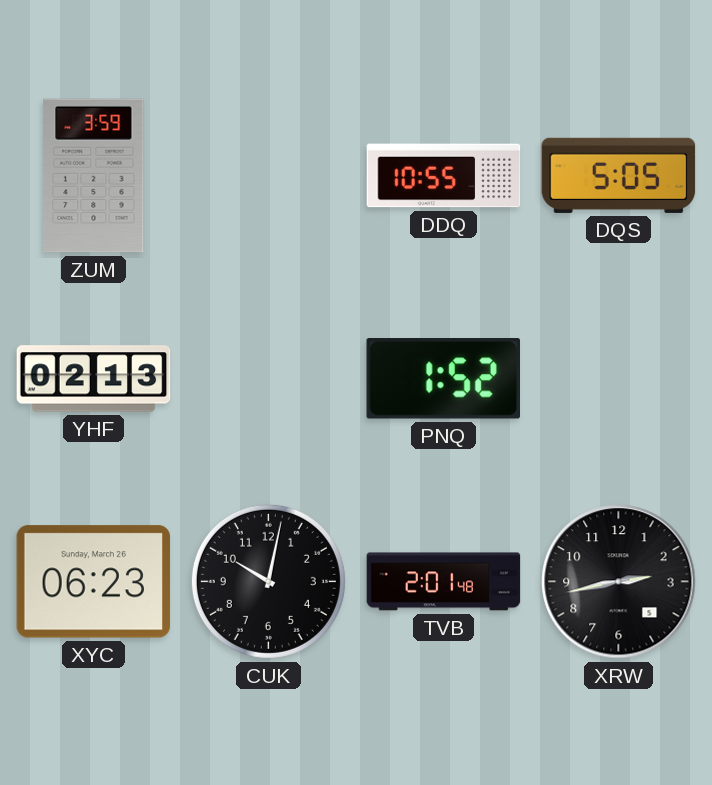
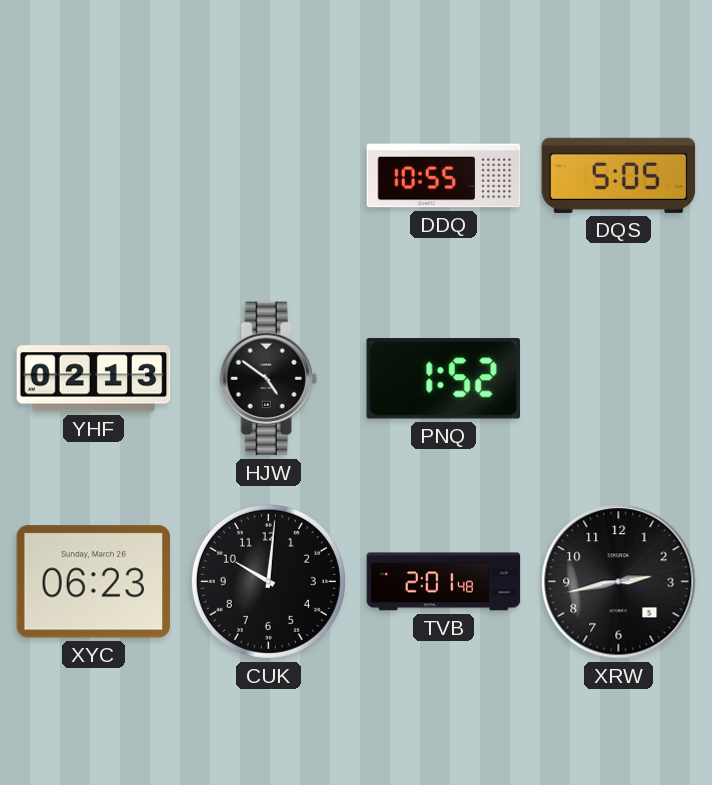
ZUM: 3:59 -> none (94, 176)
HJW: none -> 4:51 (268, 379)
CUK: 10:02 -> 10:01 (268, 581)
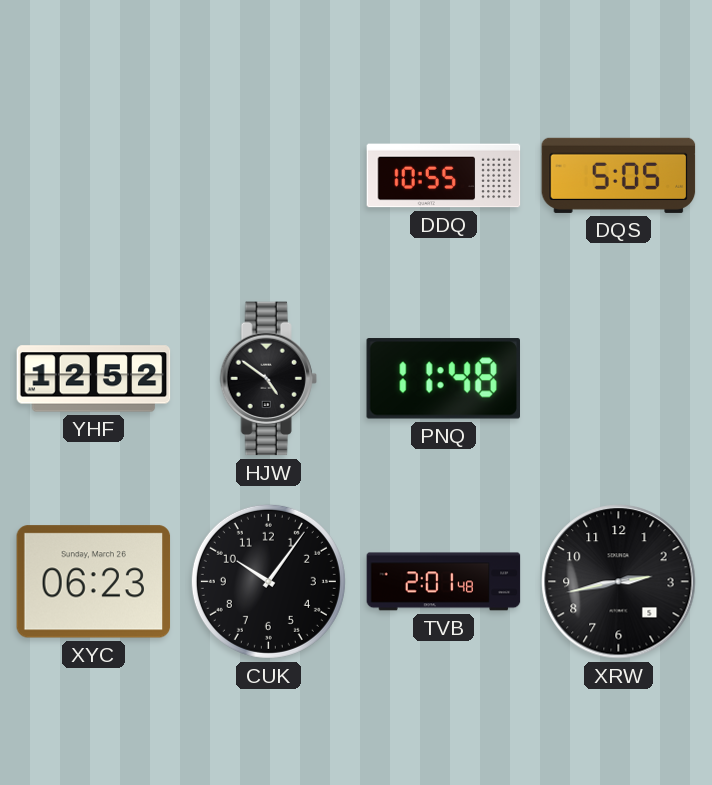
YHF: 02:13 -> 12:52 (94, 379)
PNQ: 1:52 -> 11:48 (443, 379)
CUK: 10:01 -> 10:06 (268, 581)
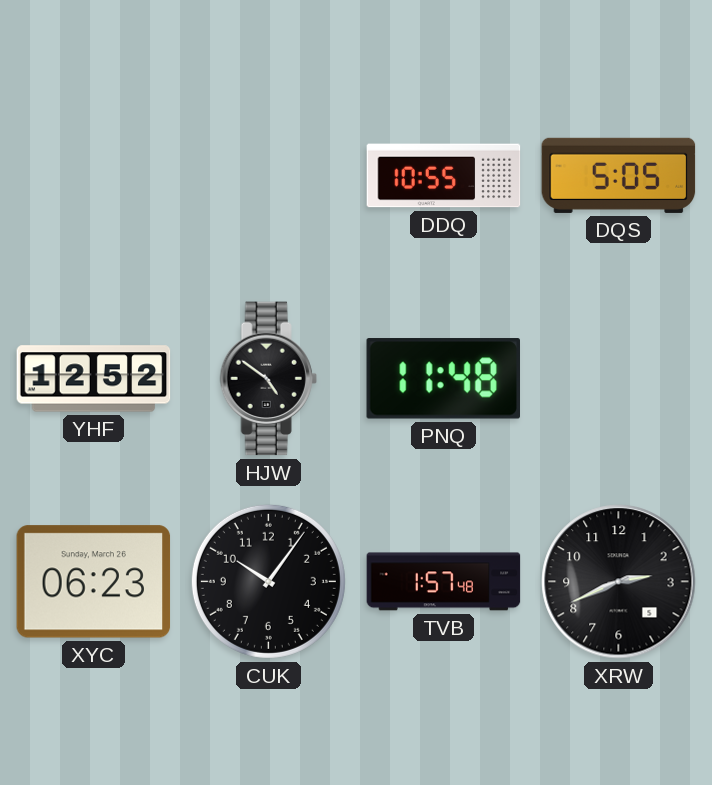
TVB: 2:01 -> 1:57 (444, 582)
XRW: 2:43 -> 2:41 (619, 582)
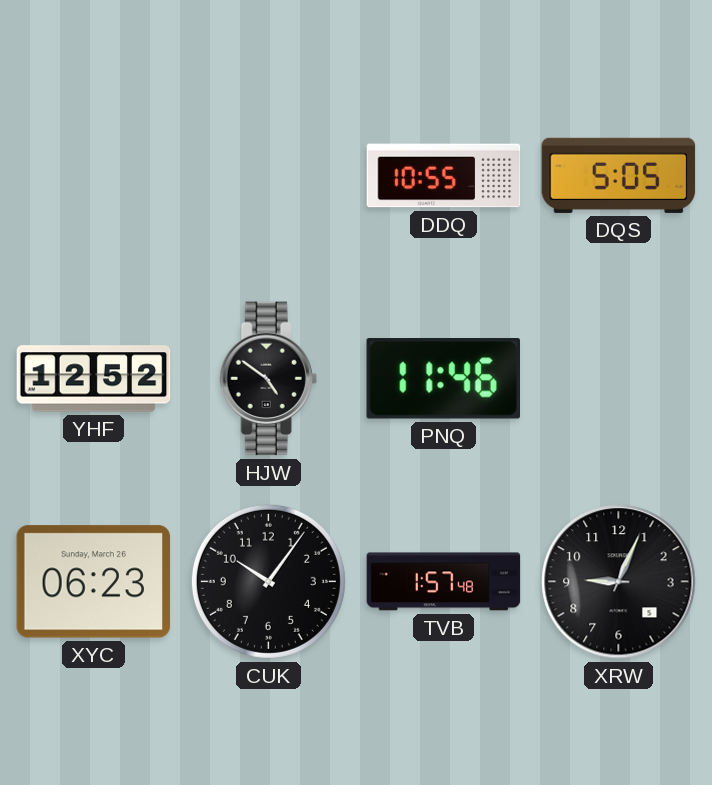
PNQ: 11:48 -> 11:46 (443, 379)
XRW: 2:41 -> 9:04 (619, 582)
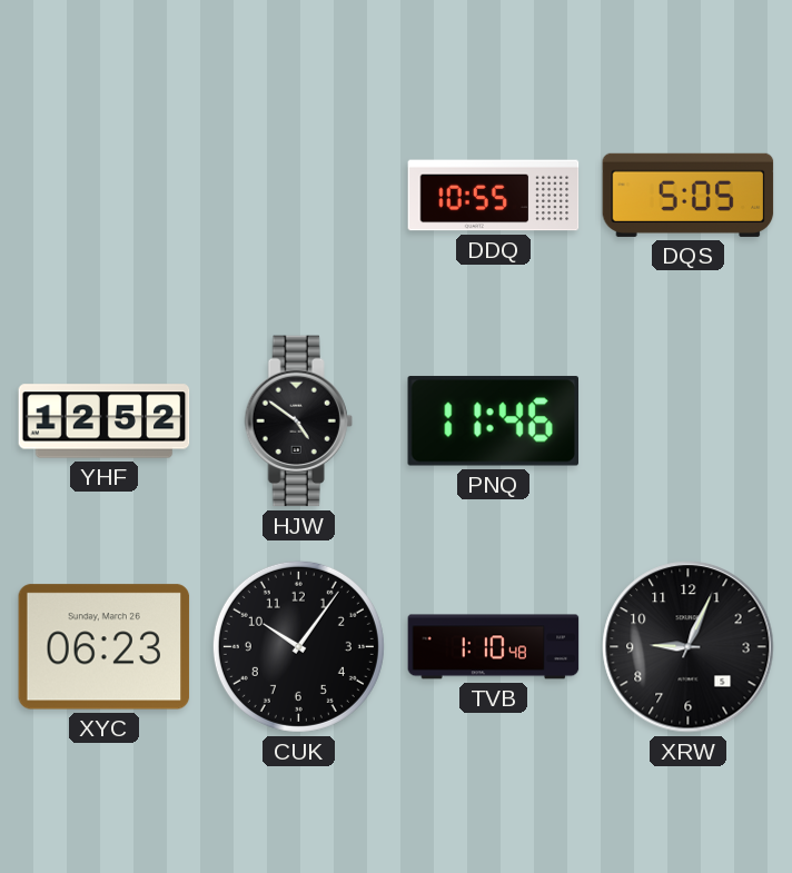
TVB: 1:57 -> 1:10 (494, 647)
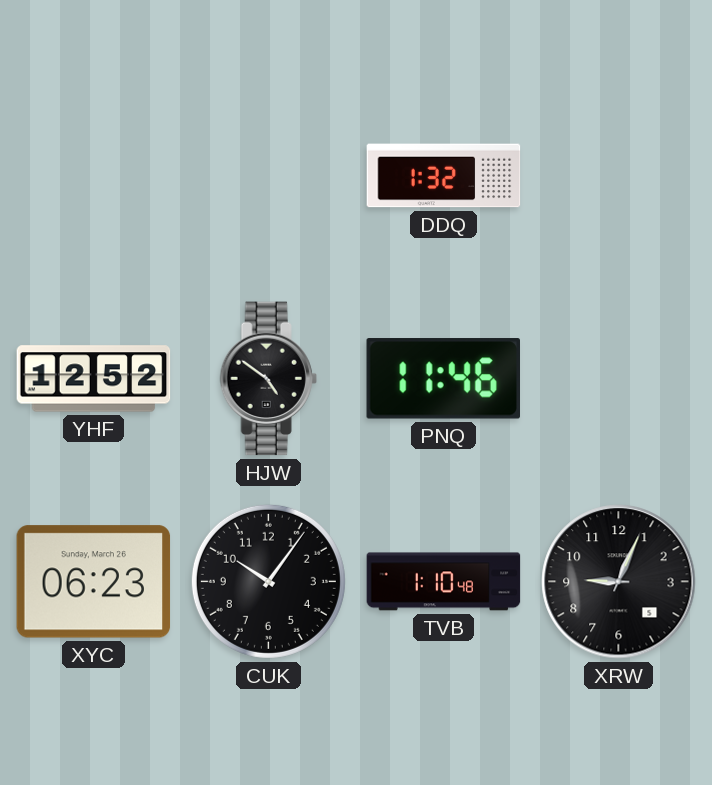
DDQ: 10:55 -> 1:32 (444, 176)
DQS: 5:05 -> none (689, 195)
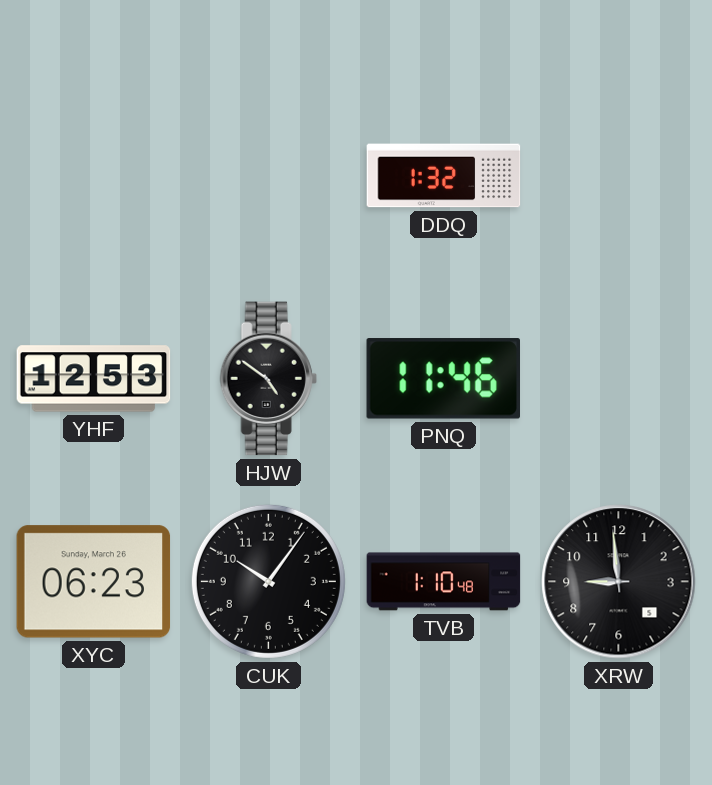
YHF: 12:52 -> 12:53 (94, 379)
XRW: 9:04 -> 8:59 (619, 582)
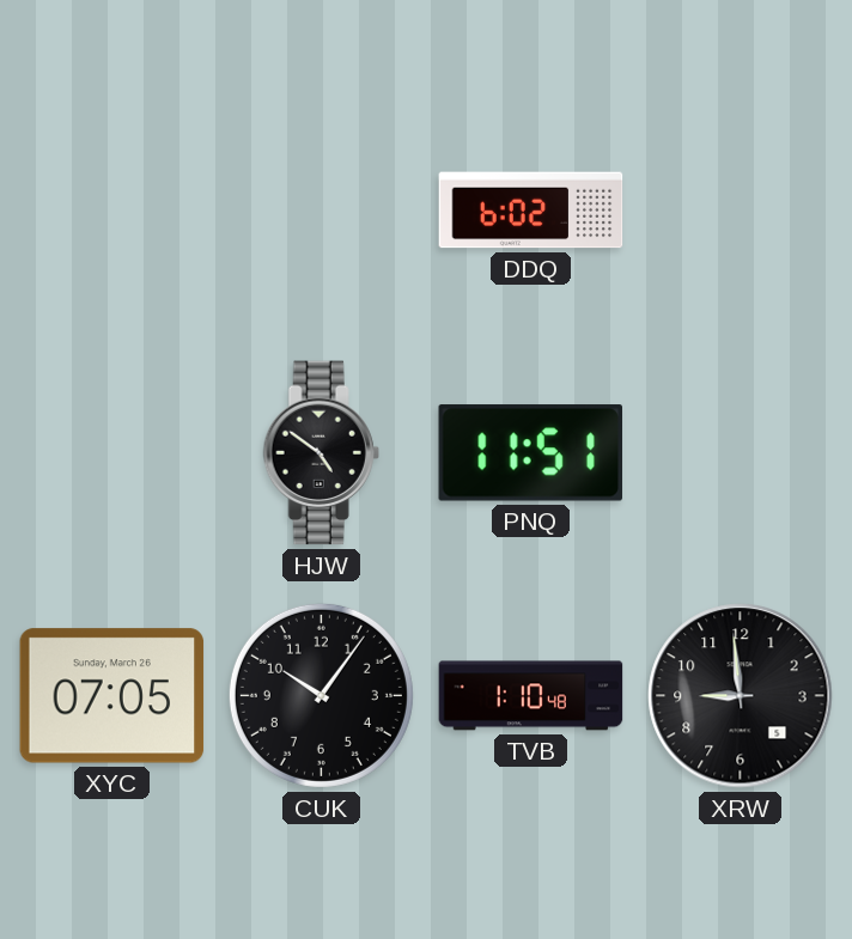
DDQ: 1:32 -> 6:02 (531, 211)
YHF: 12:53 -> none (94, 379)
PNQ: 11:46 -> 11:51 (530, 453)
XYC: 06:23 -> 07:05 (112, 696)
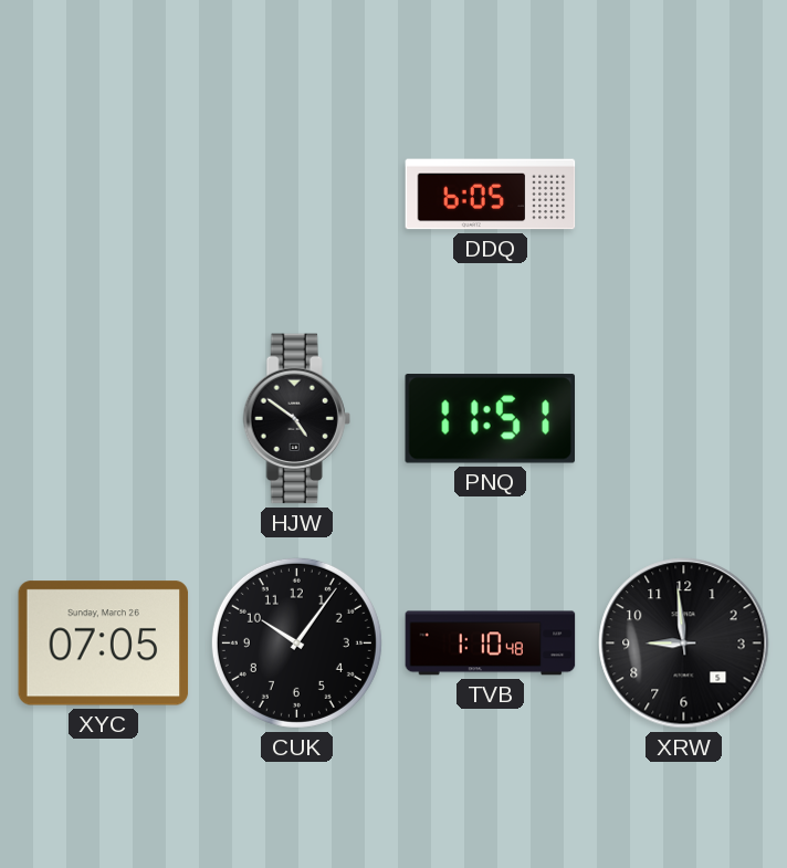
DDQ: 6:02 -> 6:05 (491, 195)
